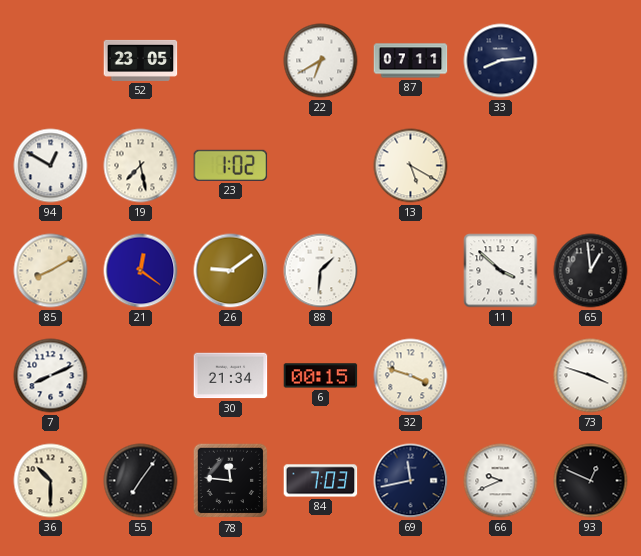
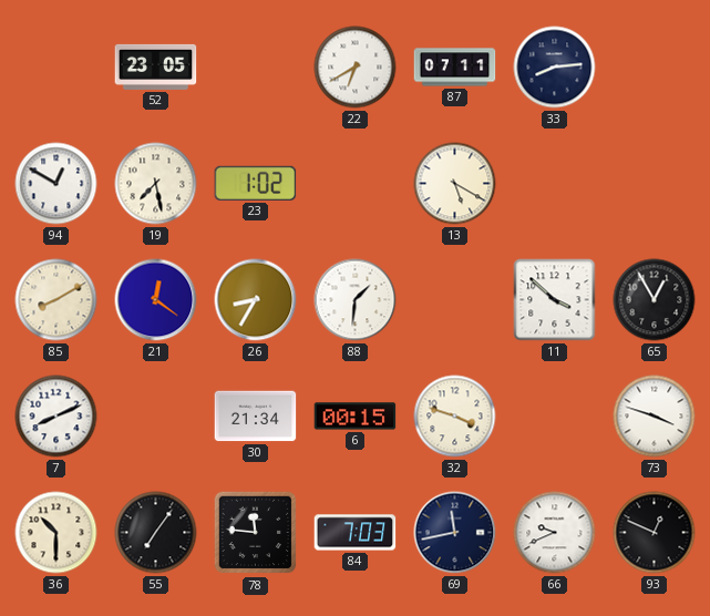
26: 9:09 -> 8:35 (256, 300)
65: 12:59 -> 12:55 (655, 300)
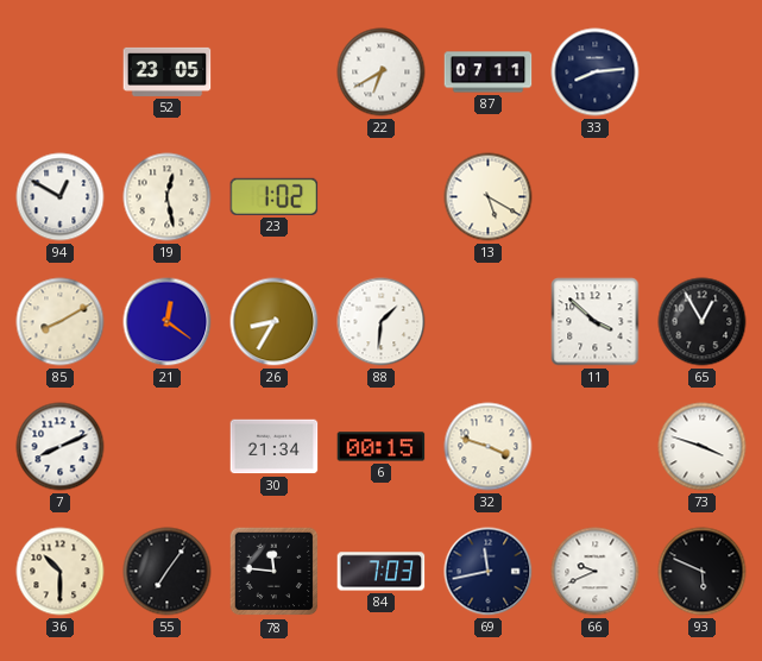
19: 7:28 -> 12:28 (168, 197)
93: 12:49 -> 5:49 (703, 572)
